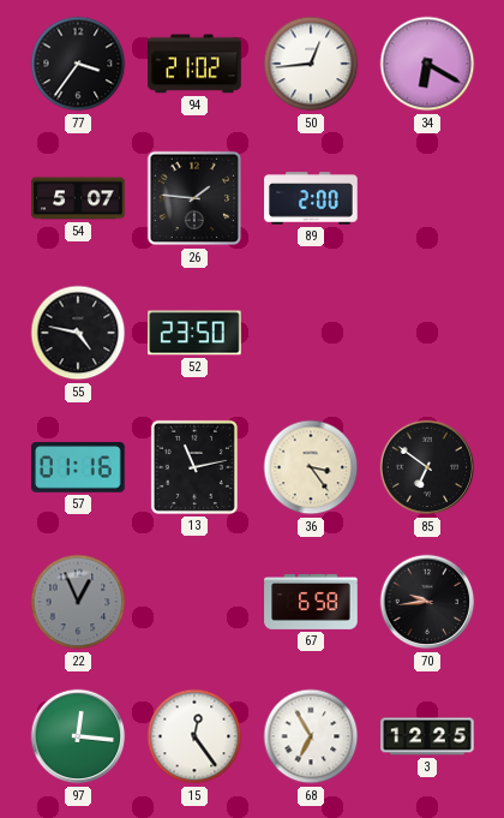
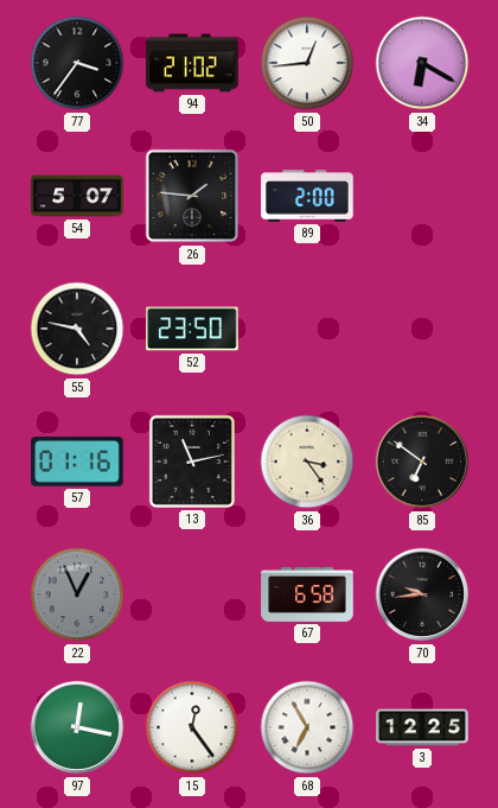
97: 12:16 -> 12:17 (77, 727)
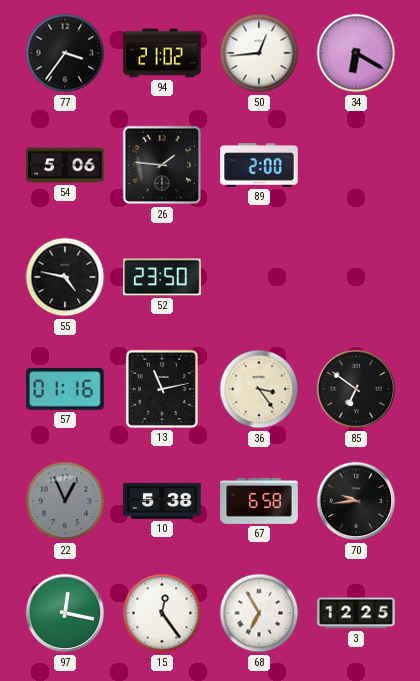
54: 5:07 -> 5:06 (65, 165)
10: none -> 5:38 (162, 501)
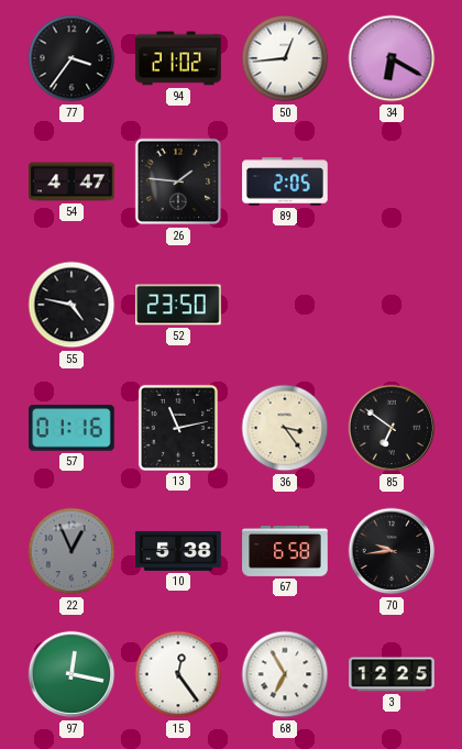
54: 5:06 -> 4:47 (71, 181)
89: 2:00 -> 2:05 (285, 181)
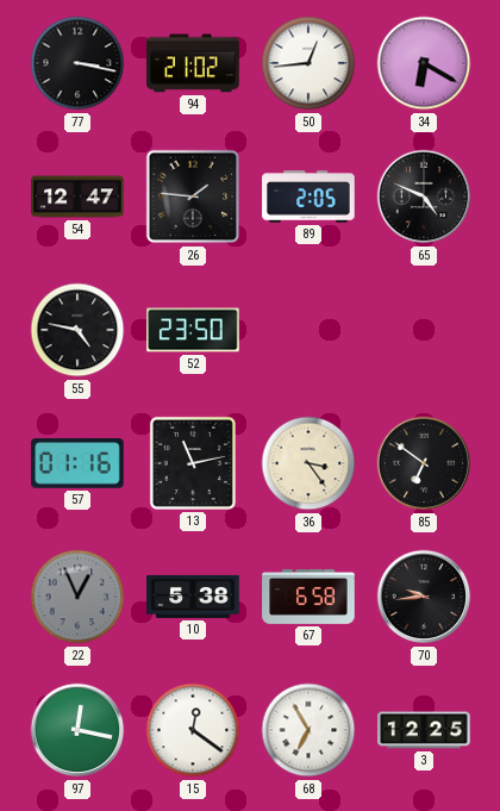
77: 3:36 -> 3:17 (77, 63)
54: 4:47 -> 12:47 (77, 196)
65: none -> 4:49 (424, 196)
15: 12:24 -> 12:21 (193, 730)
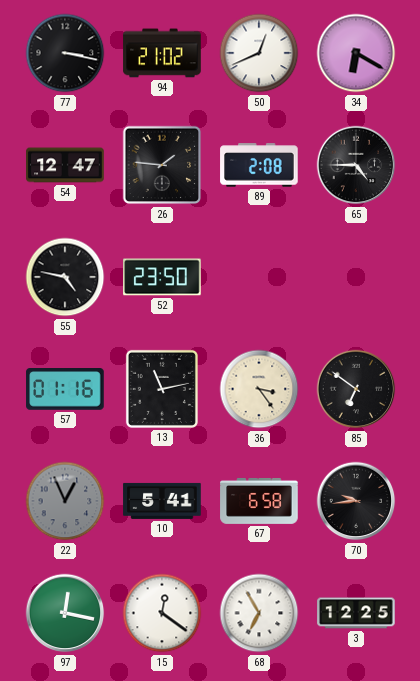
50: 12:44 -> 12:41 (259, 53)
89: 2:05 -> 2:08 (259, 165)
65: 4:49 -> 4:45 (356, 165)
10: 5:38 -> 5:41 (162, 501)
